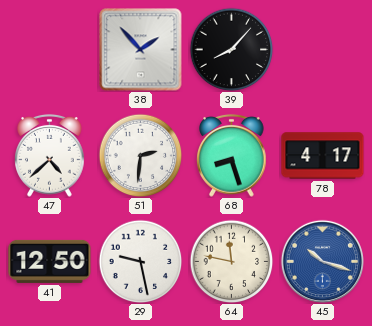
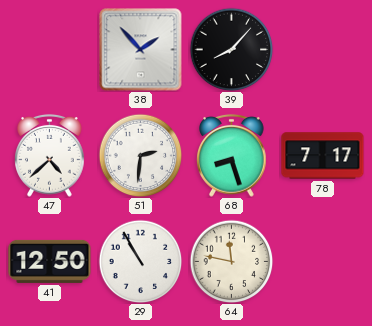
78: 4:17 -> 7:17 (323, 156)
29: 9:28 -> 10:55 (140, 261)
45: 10:18 -> none (322, 261)
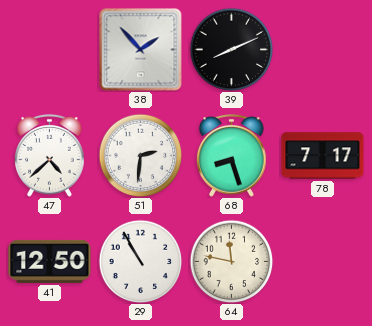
39: 8:07 -> 8:11 (231, 49)
